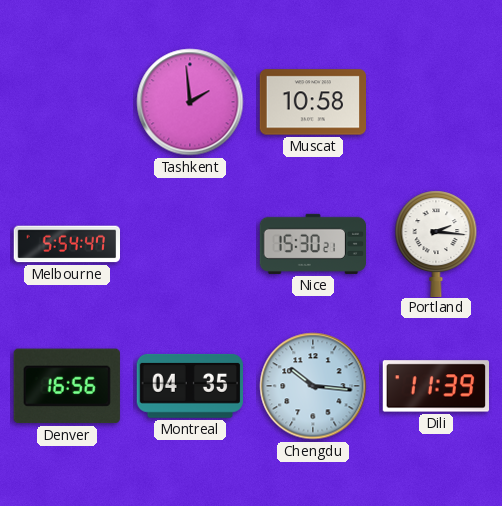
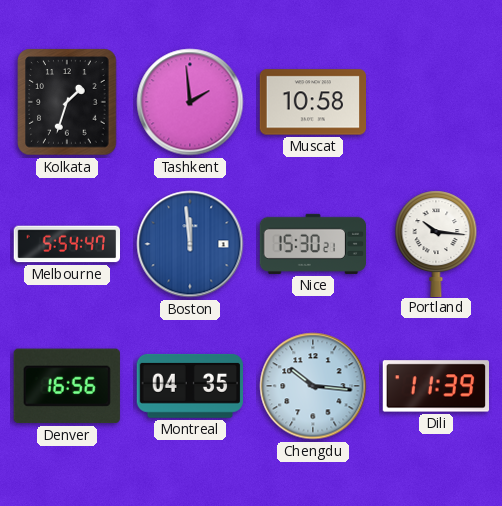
Kolkata: none -> 1:33 (67, 102)
Boston: none -> 11:59 (190, 244)
Portland: 2:16 -> 10:16 (436, 243)
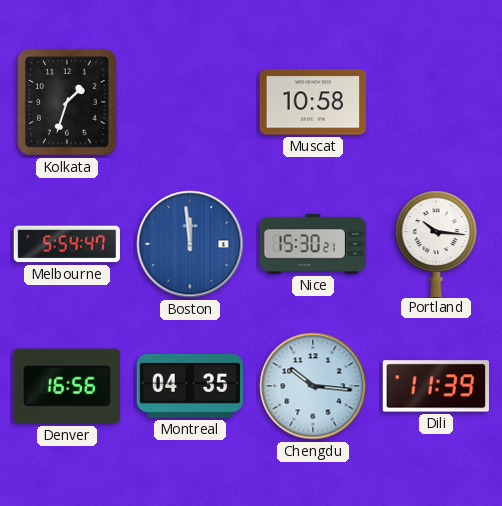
Tashkent: 1:59 -> none (190, 102)
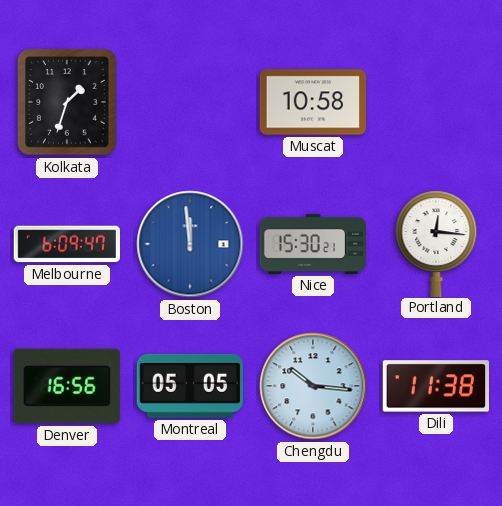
Melbourne: 5:54 -> 6:09 (67, 244)
Portland: 10:16 -> 12:16 (436, 243)
Montreal: 04:35 -> 05:05 (189, 386)
Dili: 11:39 -> 11:38 (435, 386)
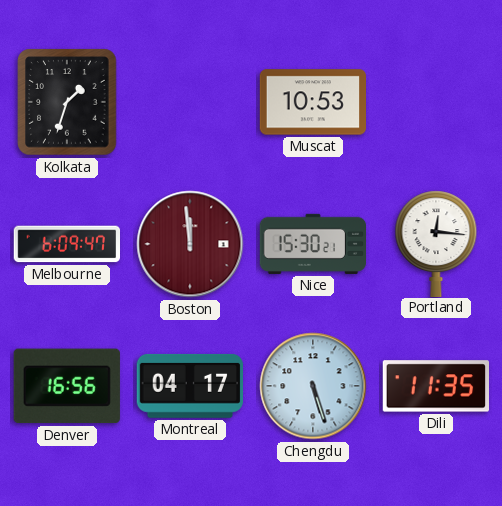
Muscat: 10:58 -> 10:53 (312, 102)
Boston dial: blue -> burgundy (190, 244)
Montreal: 05:05 -> 04:17 (189, 386)
Chengdu: 10:16 -> 5:27 (313, 386)
Dili: 11:38 -> 11:35 (435, 386)
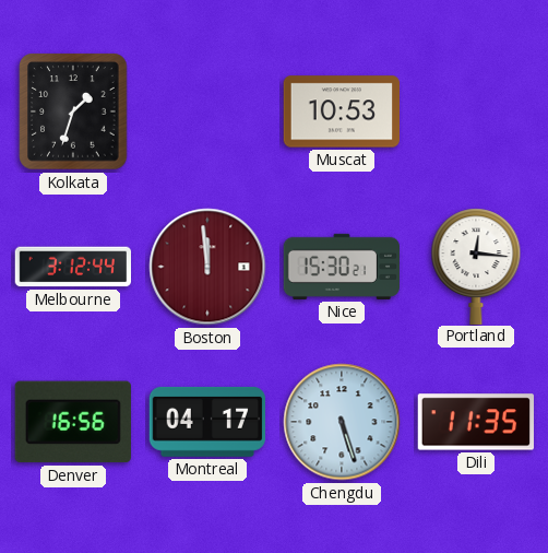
Melbourne: 6:09 -> 3:12 (73, 267)
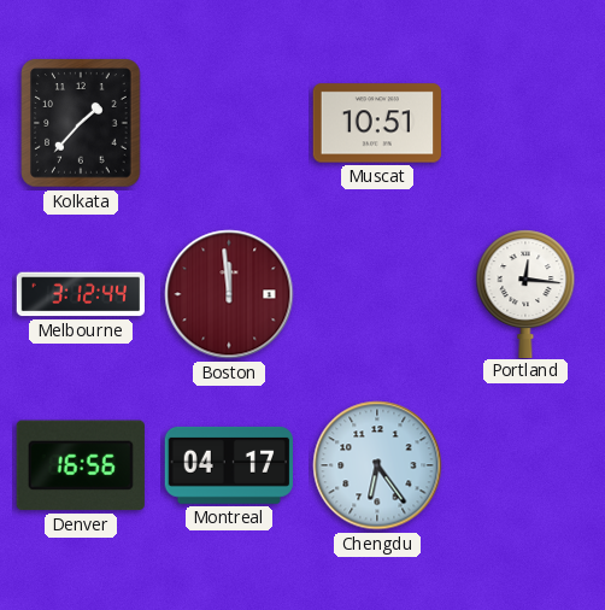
Kolkata: 1:33 -> 1:37 (81, 123)
Muscat: 10:53 -> 10:51 (376, 123)
Nice: 15:30 -> none (341, 267)
Chengdu: 5:27 -> 6:24 (377, 465)
Dili: 11:35 -> none (475, 422)
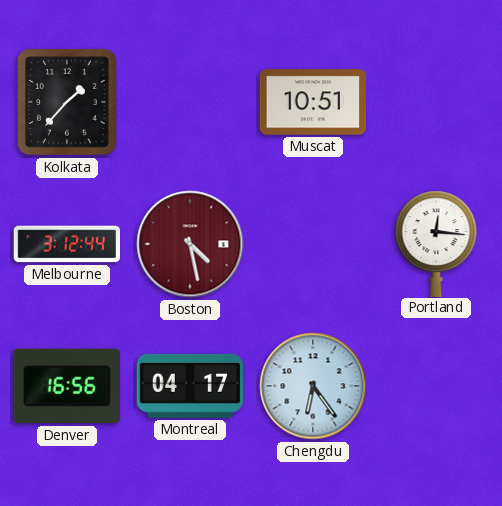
Boston: 11:59 -> 4:28 (190, 244)
